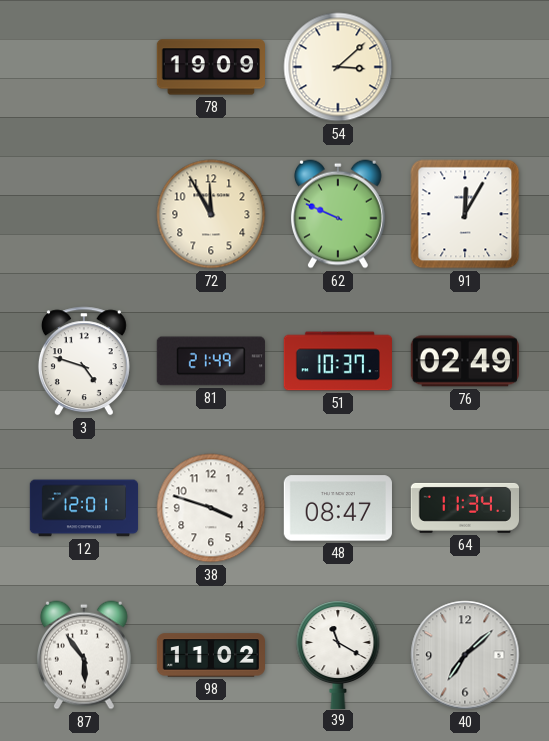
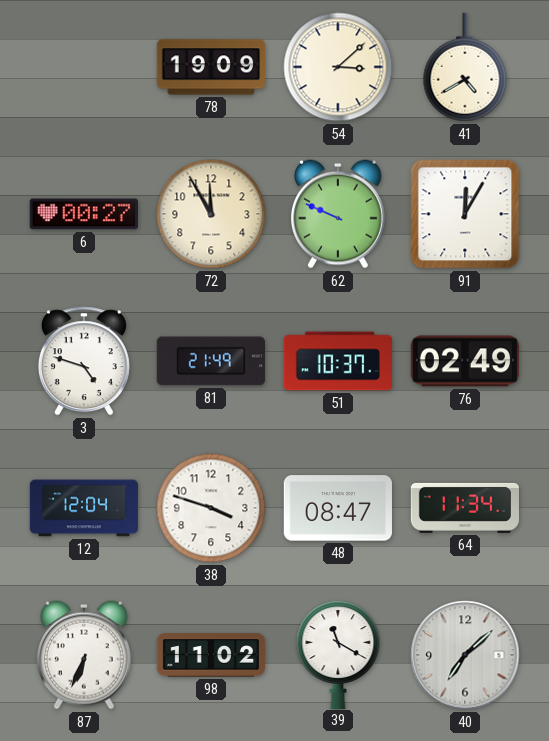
41: none -> 4:40 (465, 67)
6: none -> 00:27 (84, 214)
12: 12:01 -> 12:04 (84, 508)
87: 5:54 -> 6:34 (84, 655)
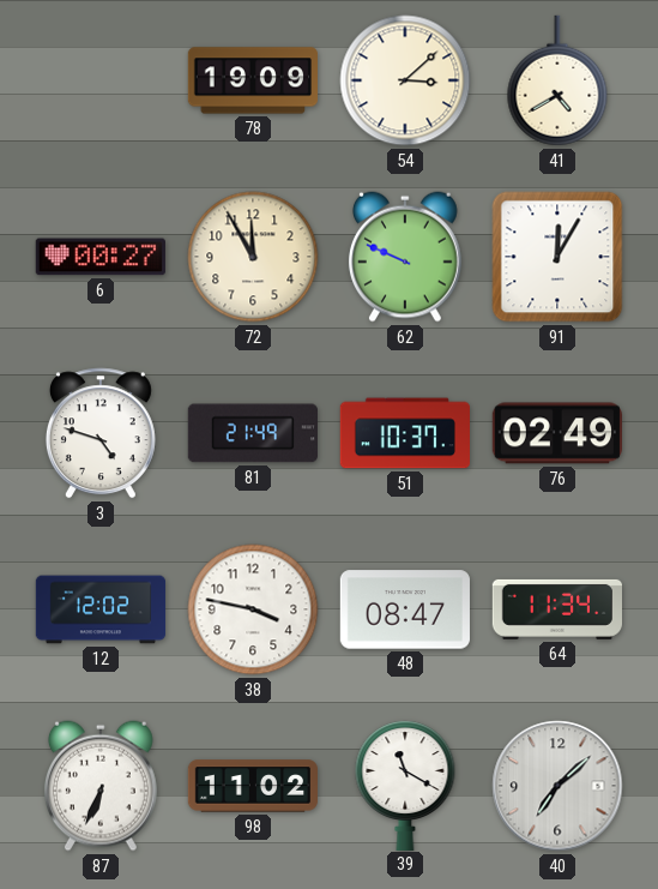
12: 12:04 -> 12:02 (101, 609)
38: 3:48 -> 3:47 (253, 609)
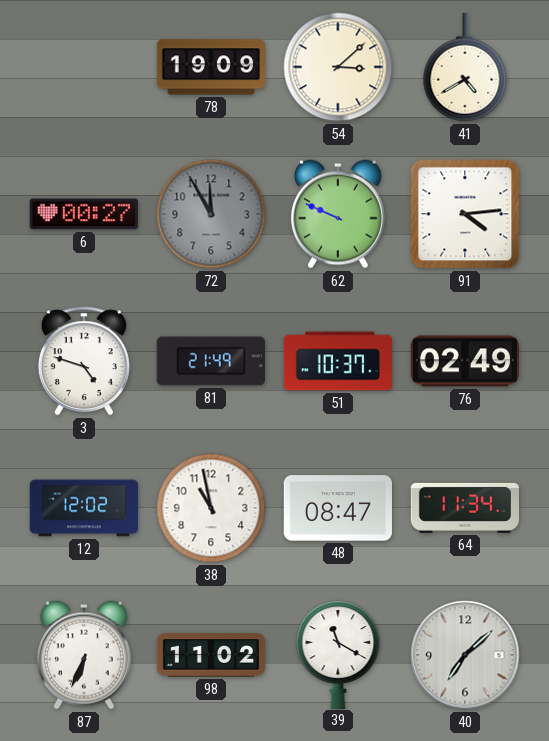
72 dial: cream -> grey (211, 214)
91: 12:05 -> 4:14 (465, 214)
38: 3:47 -> 10:58 (211, 508)
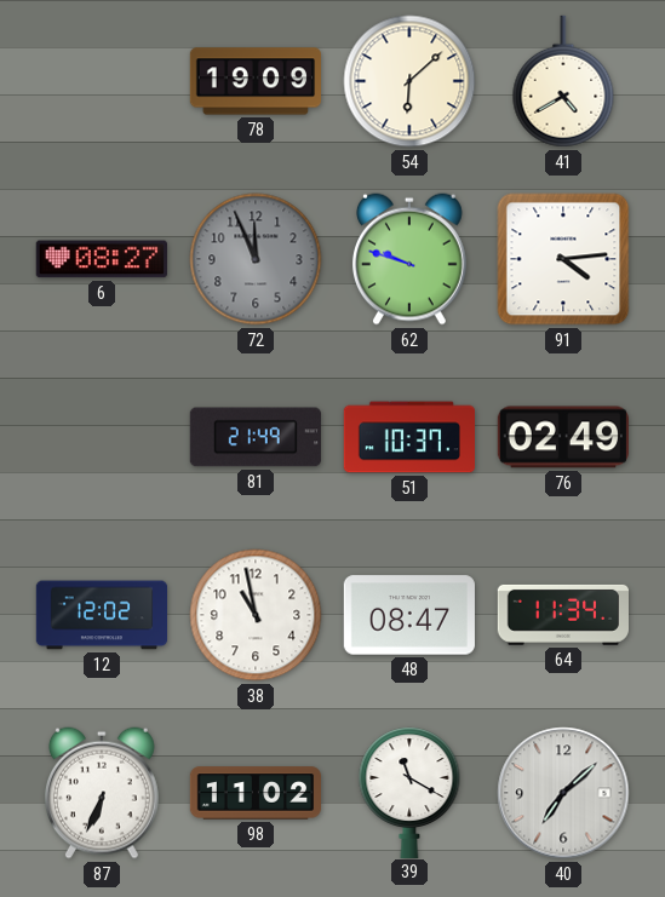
54: 3:08 -> 6:08 (409, 81)
6: 00:27 -> 08:27 (102, 259)
72: 11:55 -> 11:56 (256, 259)
62: 9:49 -> 9:48 (409, 259)
3: 4:48 -> none (84, 361)
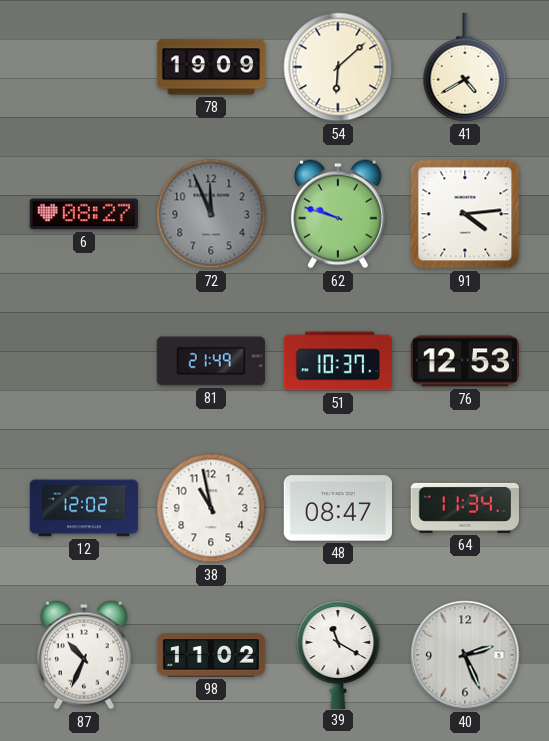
76: 02:49 -> 12:53 (465, 361)
87: 6:34 -> 10:34 (84, 655)
40: 7:08 -> 2:26 (465, 655)
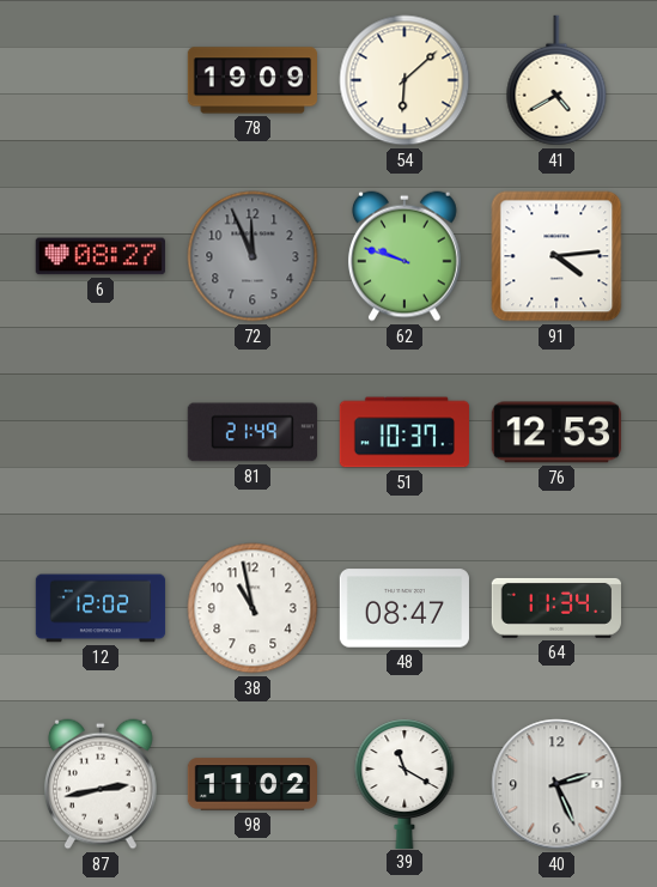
87: 10:34 -> 2:43 (101, 784)
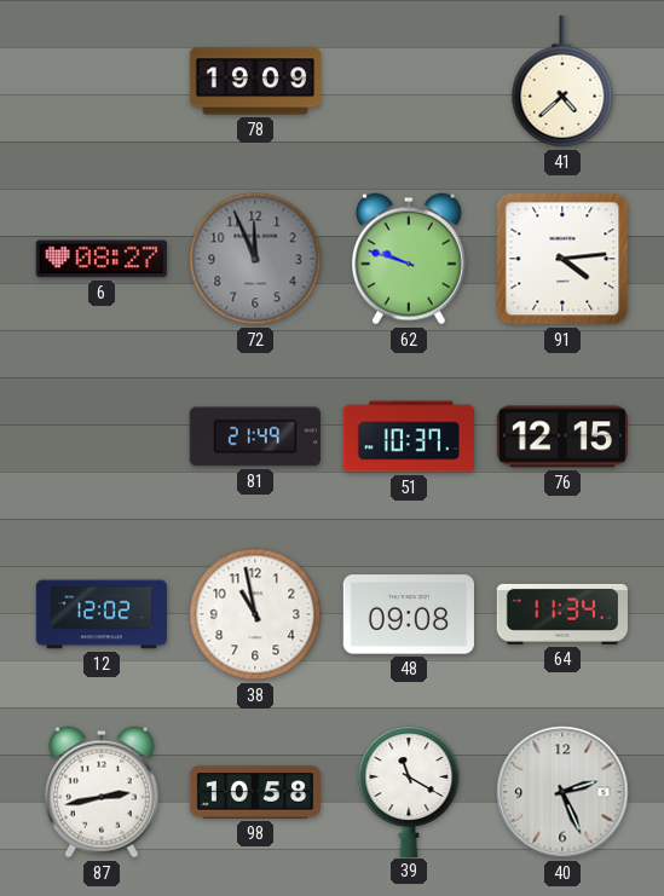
54: 6:08 -> none (404, 80)
41: 4:40 -> 4:38 (562, 81)
76: 12:53 -> 12:15 (562, 437)
48: 08:47 -> 09:08 (409, 614)
98: 11:02 -> 10:58 (255, 792)
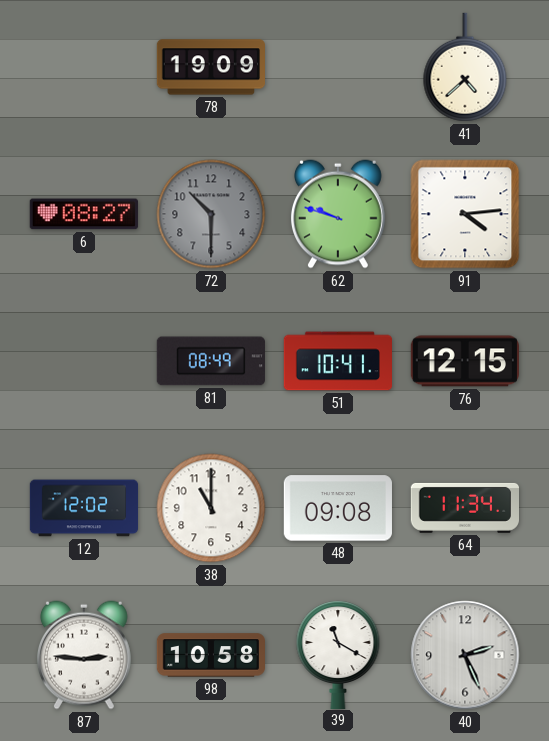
72: 11:56 -> 10:30 (211, 214)
81: 21:49 -> 08:49 (211, 361)
51: 10:37 -> 10:41 (337, 361)
38: 10:58 -> 11:00 (211, 508)
87: 2:43 -> 2:46 (84, 655)
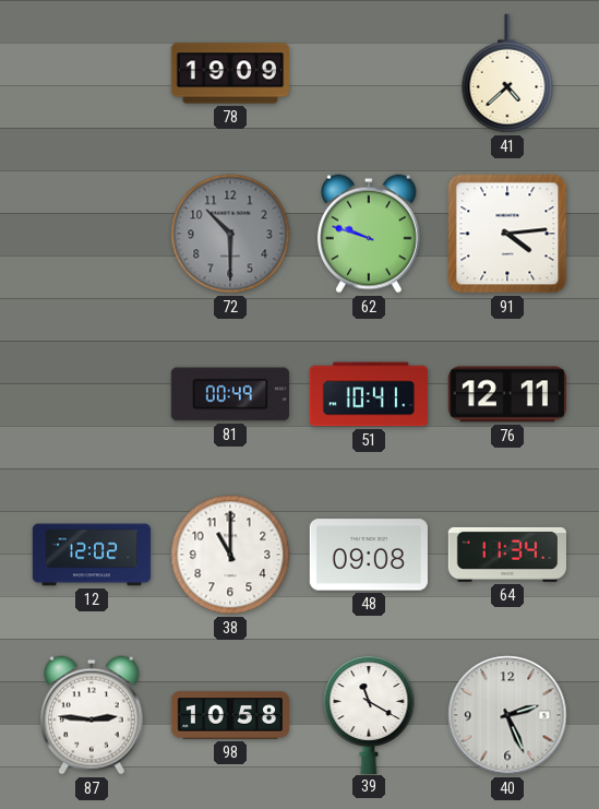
6: 08:27 -> none (84, 214)
81: 08:49 -> 00:49 (230, 394)
76: 12:15 -> 12:11 (507, 394)
